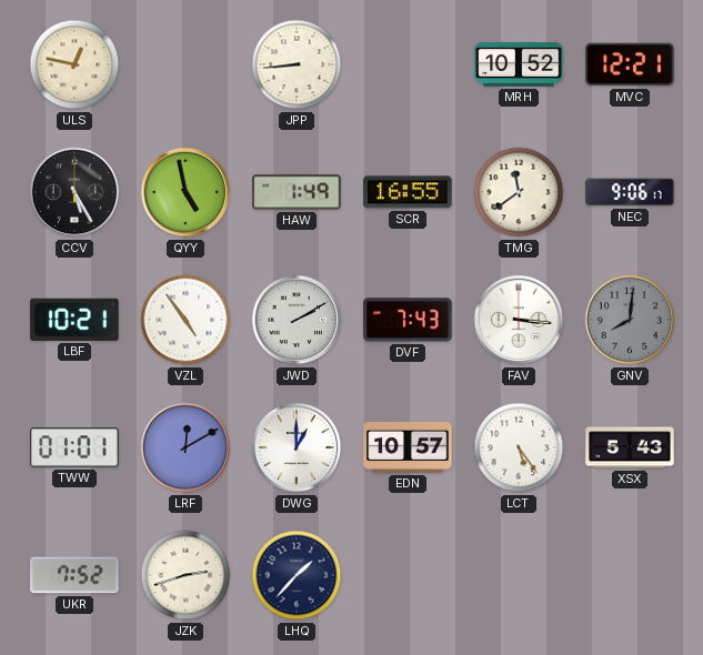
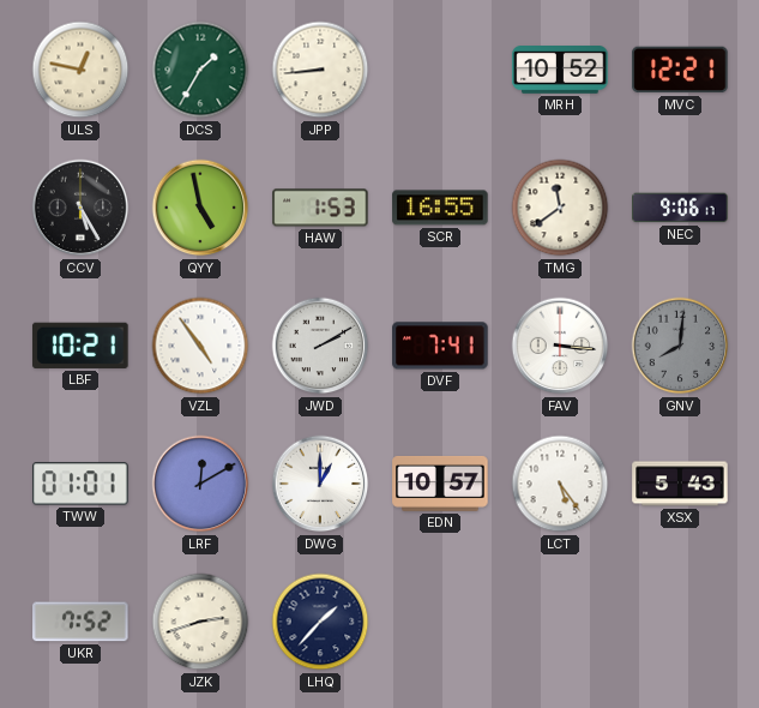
DCS: none -> 1:35 (200, 70)
HAW: 1:49 -> 1:53 (320, 208)
DVF: 7:43 -> 7:41 (440, 346)
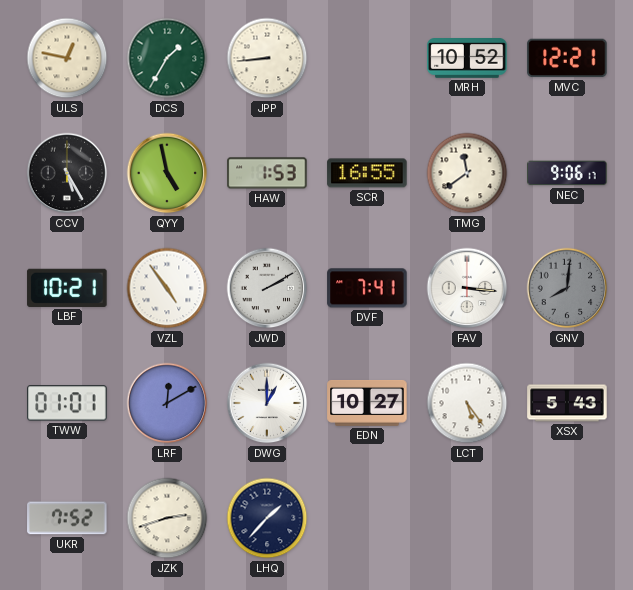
EDN: 10:57 -> 10:27 (367, 403)
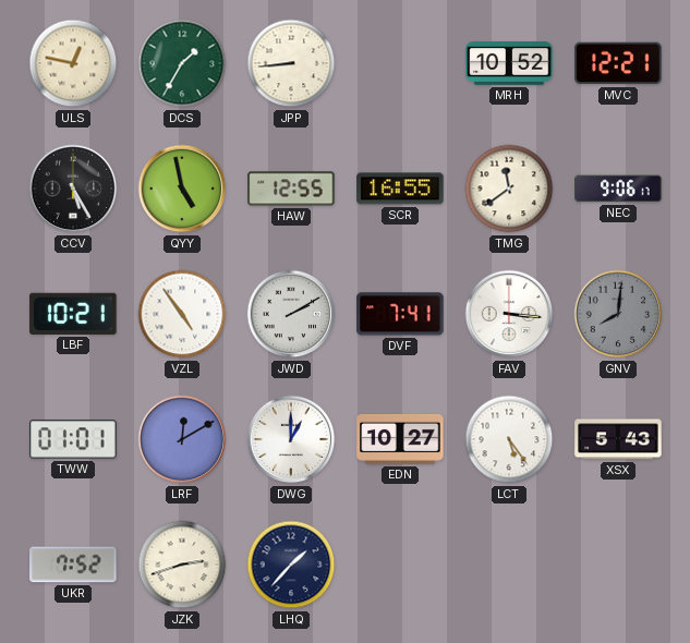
HAW: 1:53 -> 12:55 (291, 189)
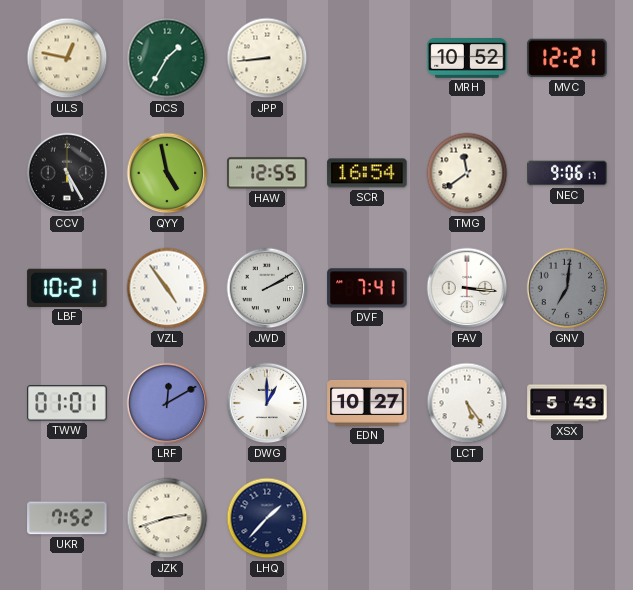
SCR: 16:55 -> 16:54 (367, 173)
GNV: 8:01 -> 7:01 (567, 288)
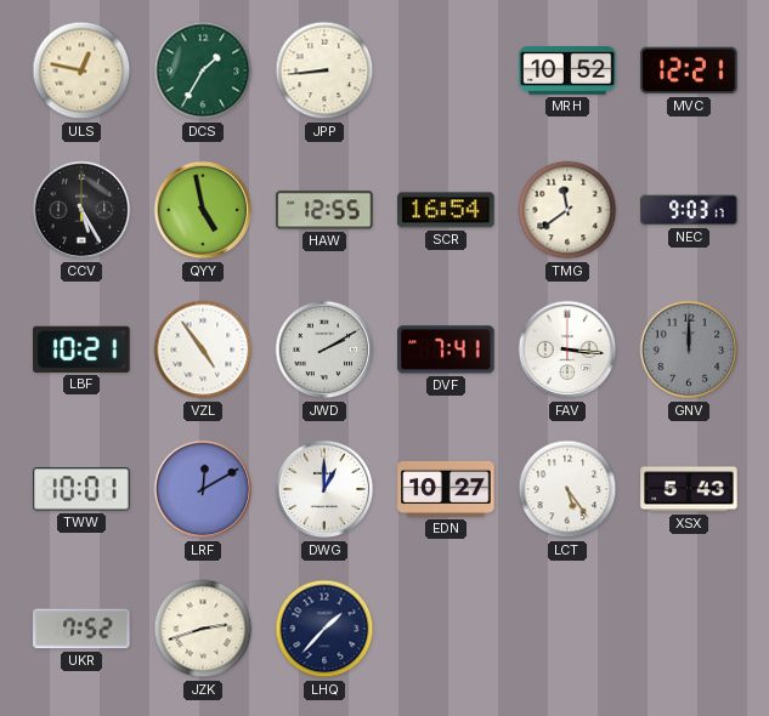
NEC: 9:06 -> 9:03 (689, 210)
GNV: 7:01 -> 12:00 (689, 350)
TWW: 01:01 -> 10:01 (81, 489)
